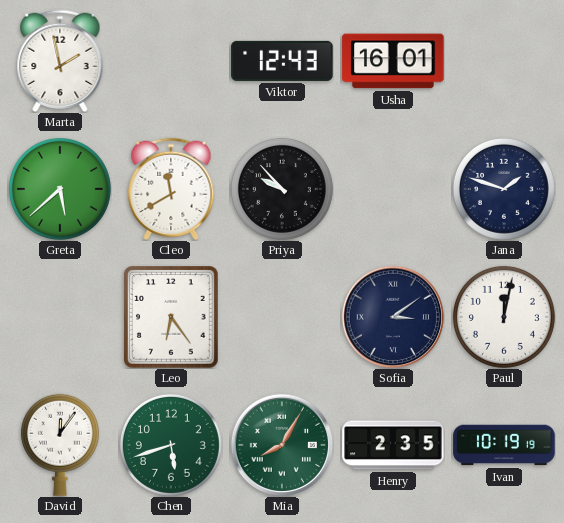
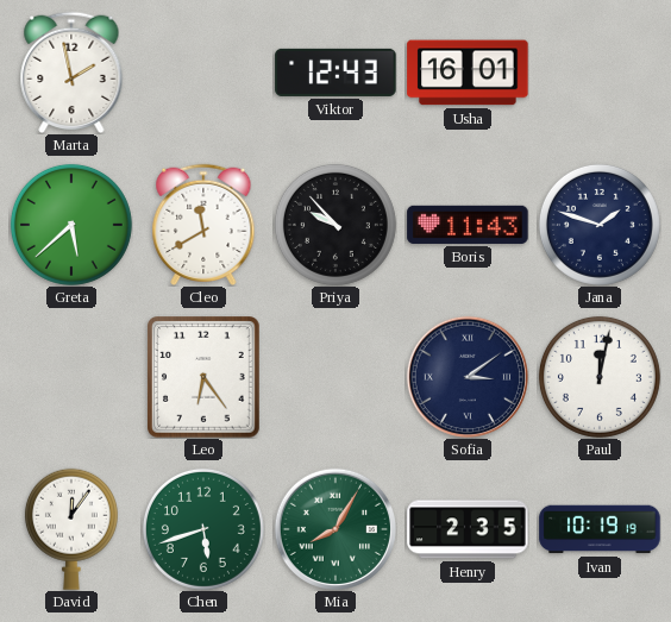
Boris: none -> 11:43 (468, 225)
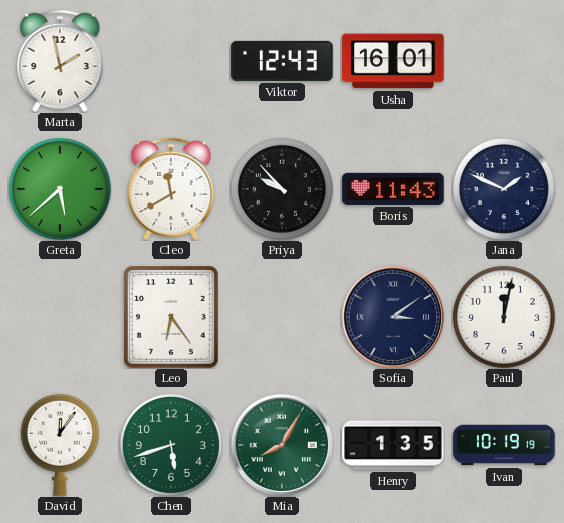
Jana: 1:48 -> 1:49 (504, 189)
Henry: 2:35 -> 1:35 (393, 445)
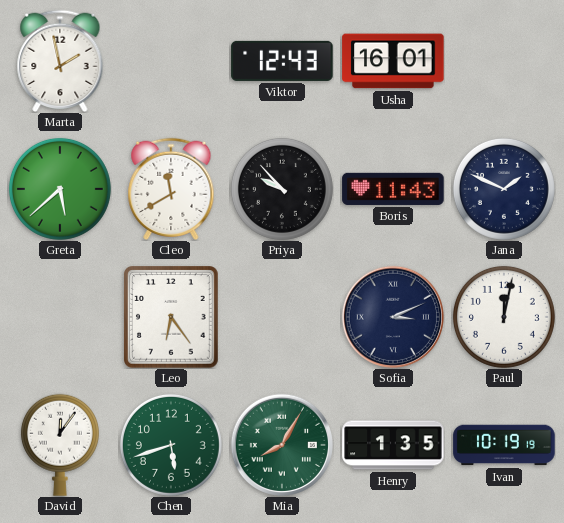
Sofia: 3:09 -> 3:11 (393, 317)
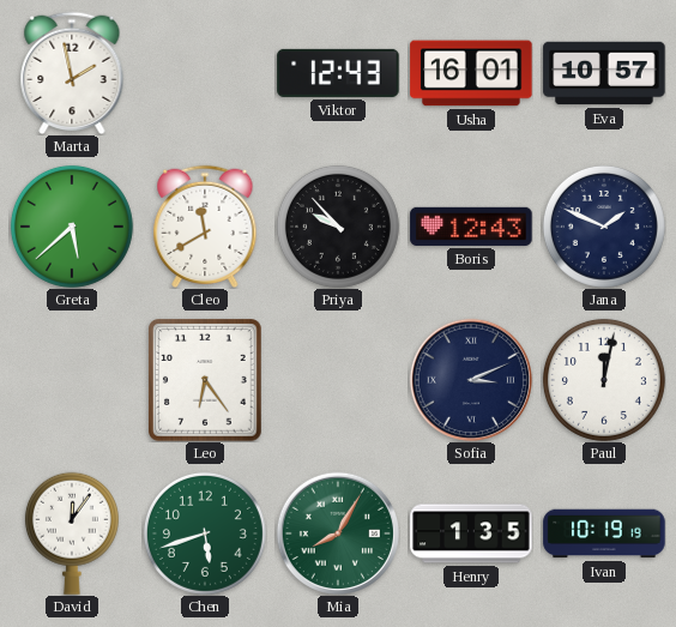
Eva: none -> 10:57 (604, 73)
Boris: 11:43 -> 12:43 (471, 227)
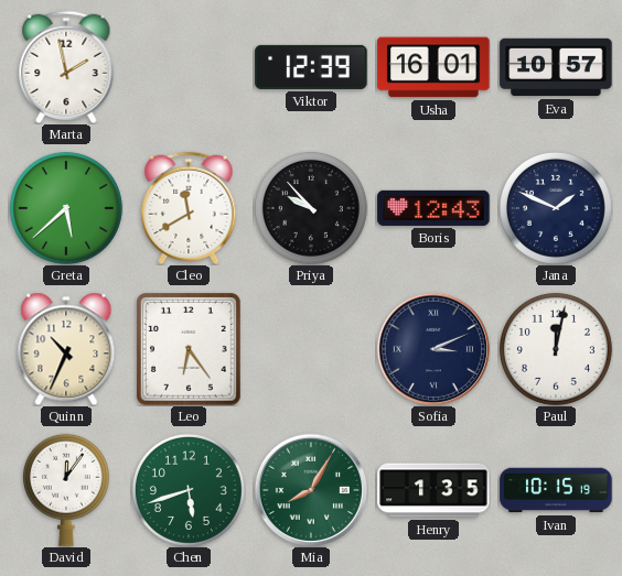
Viktor: 12:43 -> 12:39 (311, 67)
Quinn: none -> 10:34 (66, 349)
Ivan: 10:19 -> 10:15 (556, 490)
